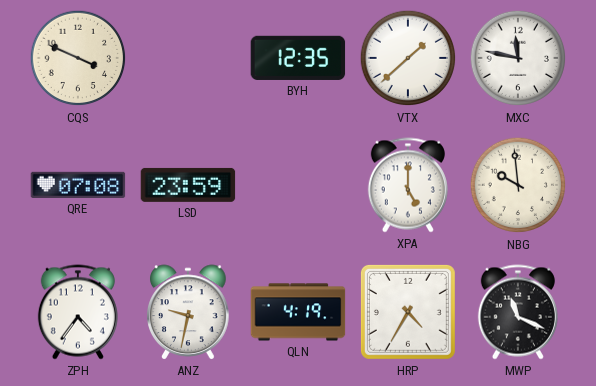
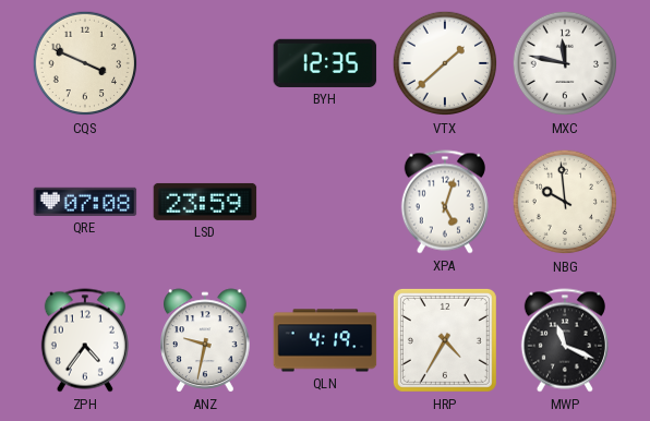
XPA: 5:00 -> 5:03 (445, 202)
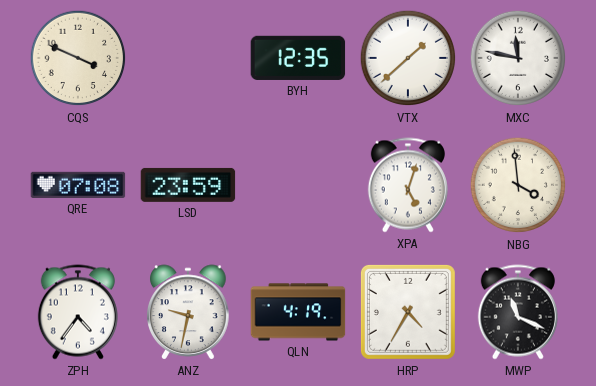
NBG: 9:59 -> 3:59 (518, 185)
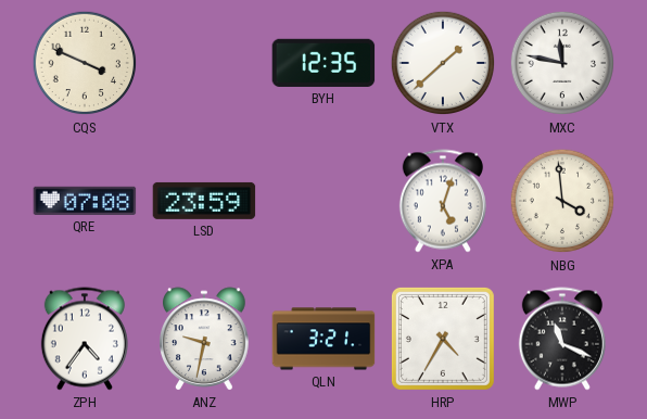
QLN: 4:19 -> 3:21 (323, 339)
